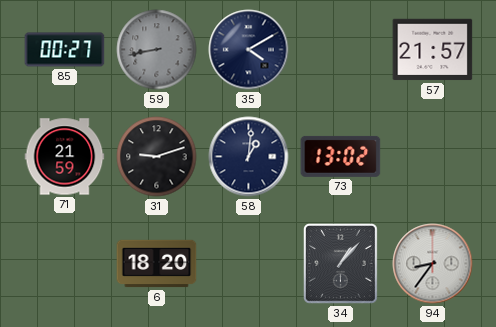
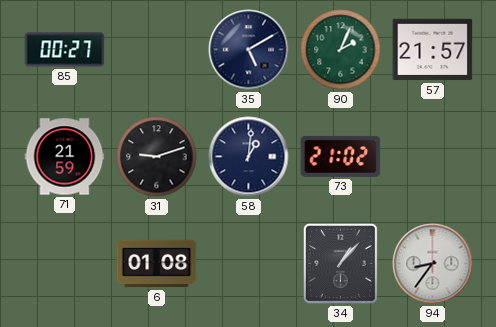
59: 8:43 -> none (157, 50)
35: 4:10 -> 5:10 (249, 50)
90: none -> 2:04 (341, 50)
73: 13:02 -> 21:02 (341, 156)
6: 18:20 -> 01:08 (157, 264)
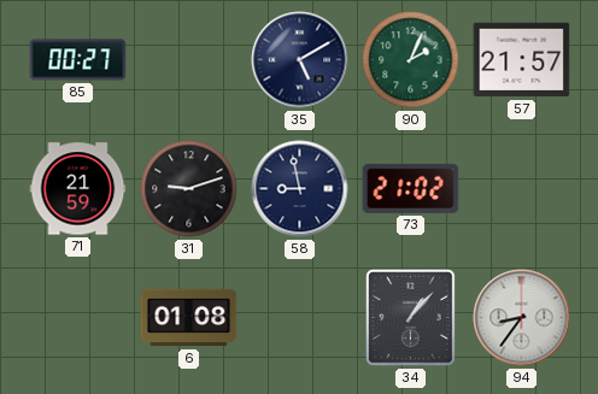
58: 1:01 -> 8:58 (300, 189)
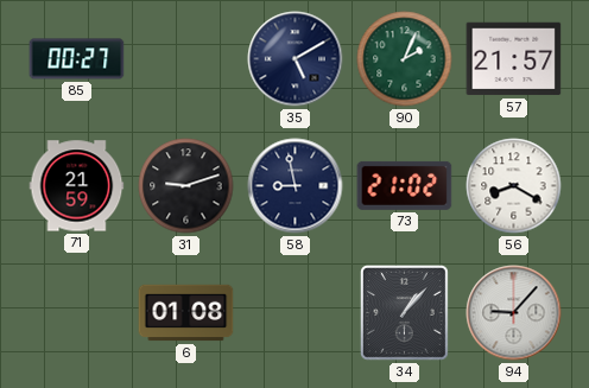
56: none -> 8:20 (514, 186)
94: 8:36 -> 9:07 (514, 313)
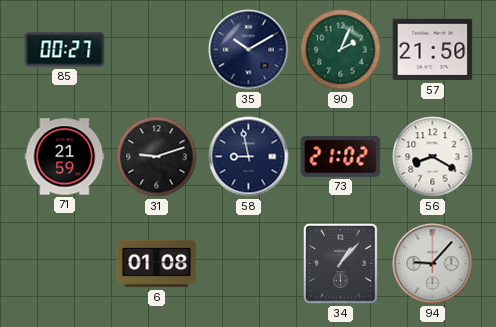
35: 5:10 -> 10:10 (249, 50)
57: 21:57 -> 21:50 (433, 50)
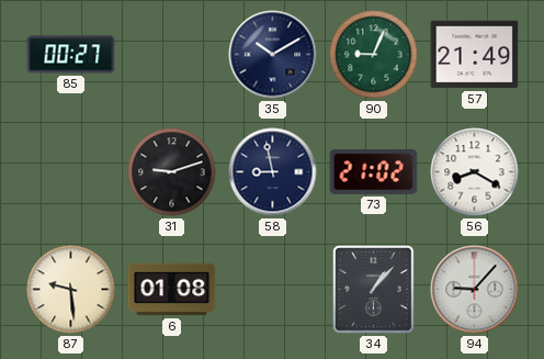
90: 2:04 -> 9:04 (374, 55)
57: 21:50 -> 21:49 (475, 55)
71: 21:59 -> none (65, 157)
87: none -> 9:29 (71, 290)
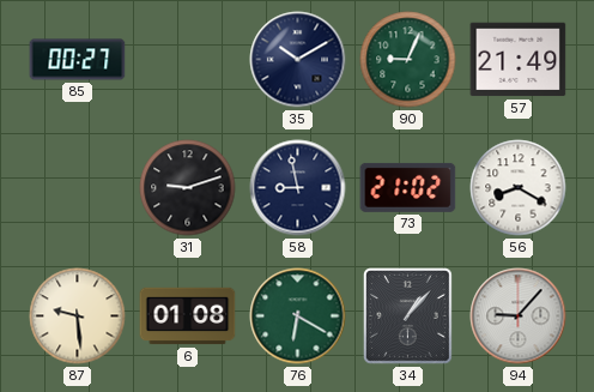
76: none -> 6:20 (298, 316)
